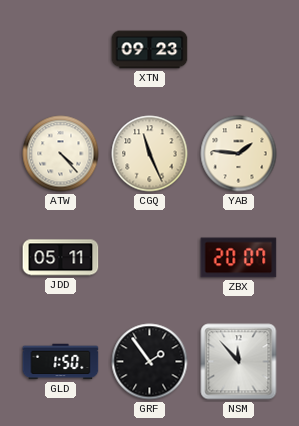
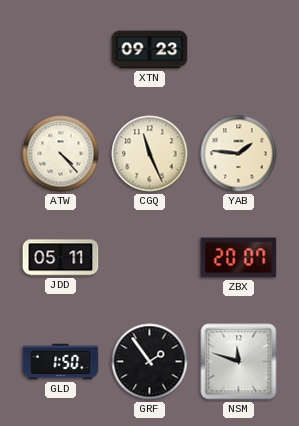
NSM: 11:53 -> 11:48 (239, 362)
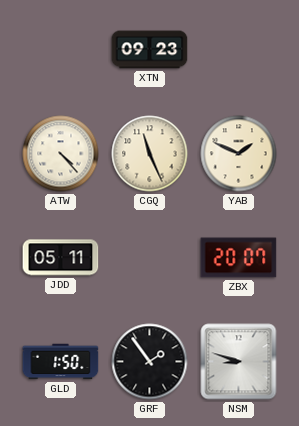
YAB: 1:46 -> 1:49 (239, 154)
NSM: 11:48 -> 8:48 (239, 362)
